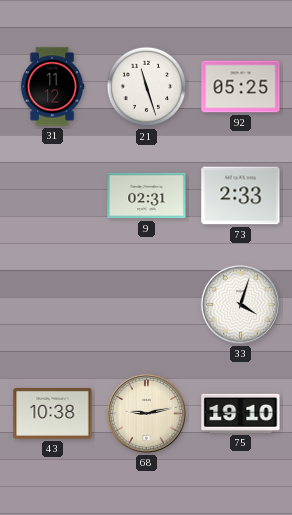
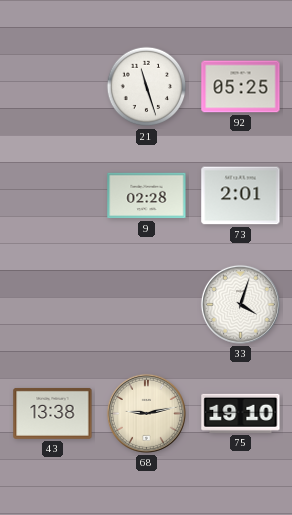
31: 11:12 -> none (52, 87)
9: 02:31 -> 02:28 (147, 196)
73: 2:33 -> 2:01 (241, 196)
43: 10:38 -> 13:38 (53, 413)
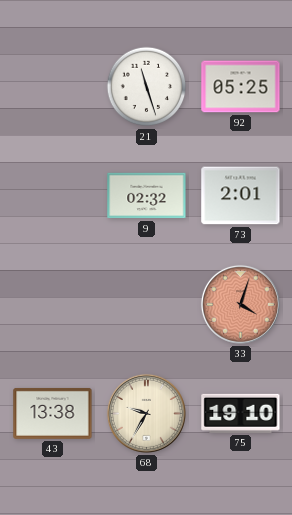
9: 02:28 -> 02:32 (147, 196)
33 dial: white -> salmon (240, 304)
68: 9:13 -> 9:35 (146, 413)
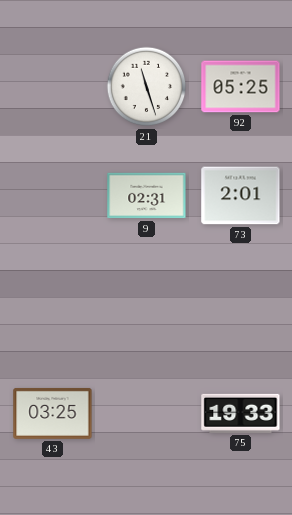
9: 02:32 -> 02:31 (147, 196)
33: 4:03 -> none (240, 304)
43: 13:38 -> 03:25 (53, 413)
68: 9:35 -> none (146, 413)
75: 19:10 -> 19:33 (241, 413)
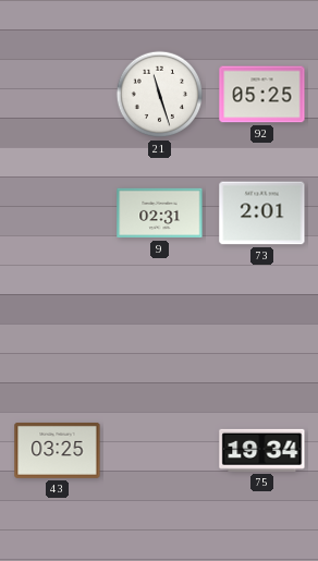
75: 19:33 -> 19:34 (262, 450)
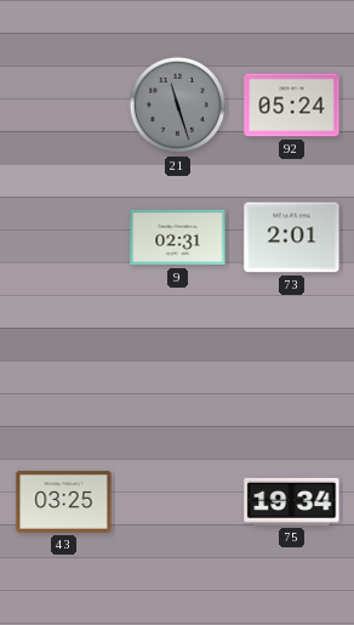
21 dial: white -> grey (178, 106)
92: 05:25 -> 05:24 (292, 106)
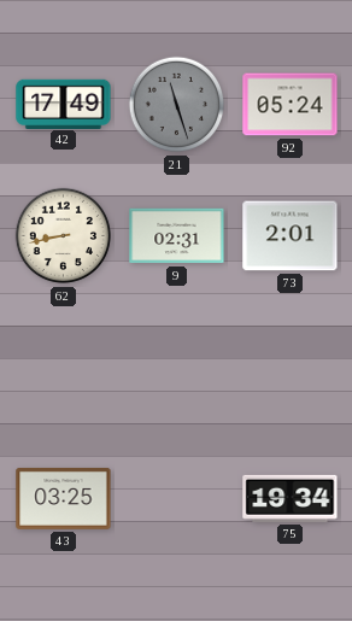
42: none -> 17:49 (64, 104)
62: none -> 8:43 (64, 236)
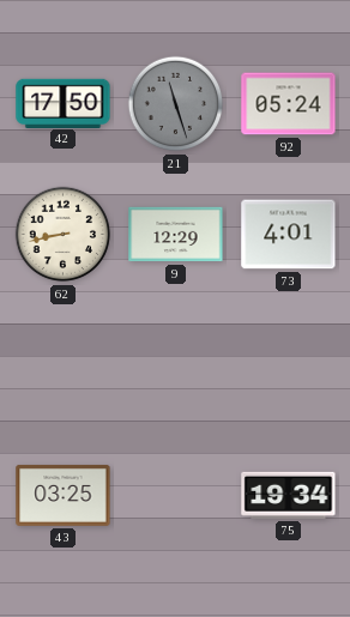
42: 17:49 -> 17:50 (64, 103)
9: 02:31 -> 12:29 (176, 235)
73: 2:01 -> 4:01 (289, 235)
